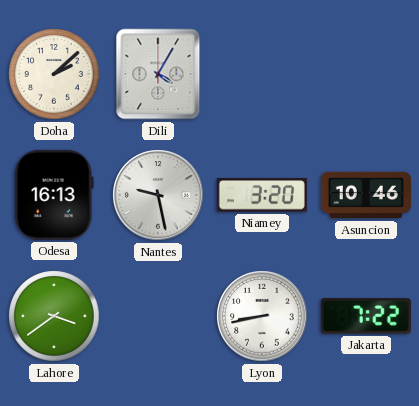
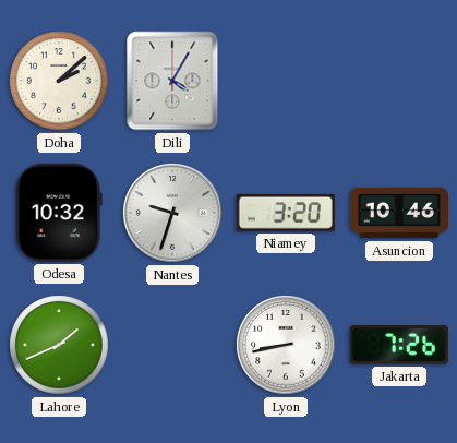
Odesa: 16:13 -> 10:32 (59, 213)
Nantes: 9:28 -> 9:33 (172, 213)
Lahore: 3:39 -> 1:41 (59, 345)
Jakarta: 7:22 -> 7:26 (399, 345)
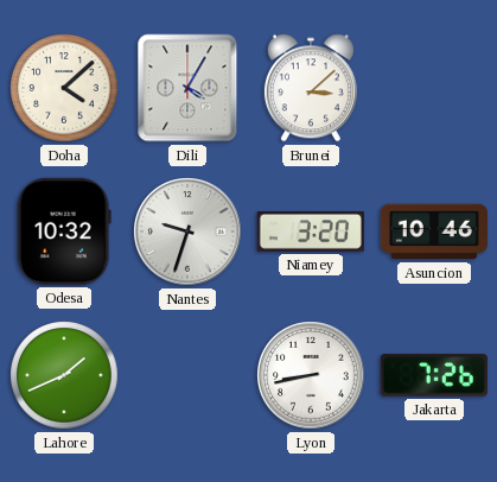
Doha: 2:08 -> 4:08 (64, 88)
Brunei: none -> 3:08 (311, 88)
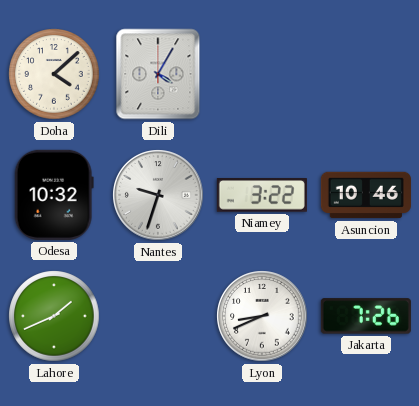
Brunei: 3:08 -> none (311, 88)
Niamey: 3:20 -> 3:22 (262, 195)
Lyon: 8:43 -> 8:41 (262, 316)
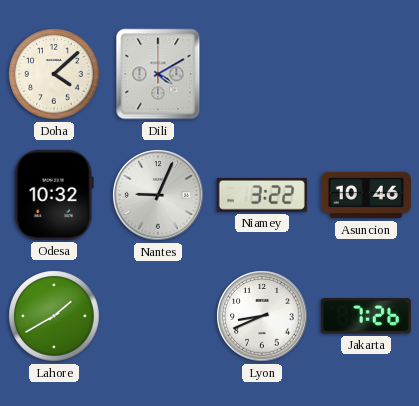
Dili: 4:05 -> 4:10 (158, 74)
Nantes: 9:33 -> 9:04 (158, 195)
Lahore: 1:41 -> 1:40 (54, 316)
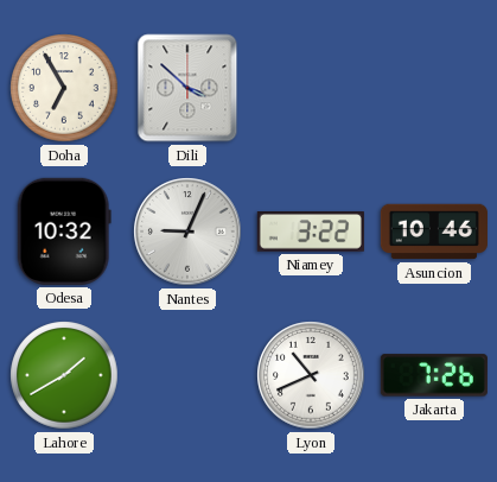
Doha: 4:08 -> 6:55 (64, 88)
Dili: 4:10 -> 3:52 (187, 88)
Lyon: 8:41 -> 10:41 (311, 375)
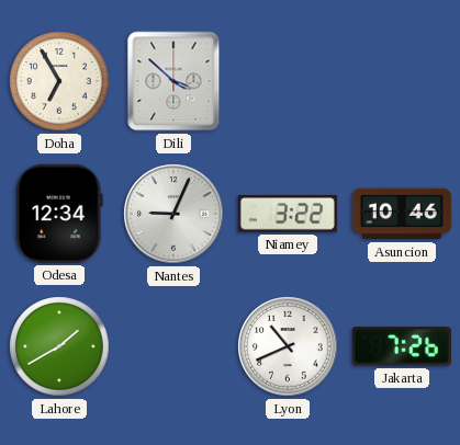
Odesa: 10:32 -> 12:34 (59, 214)
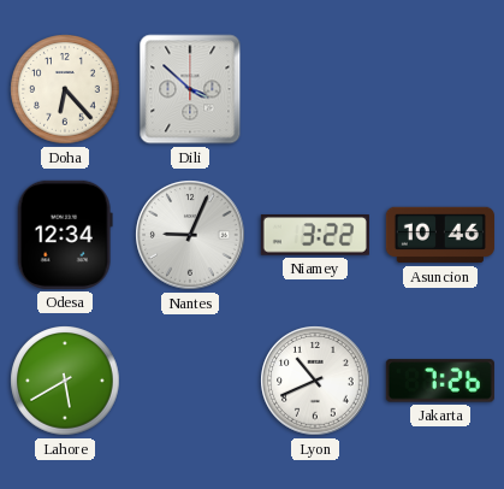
Doha: 6:55 -> 6:23 (65, 89)
Lahore: 1:40 -> 5:40 (65, 381)
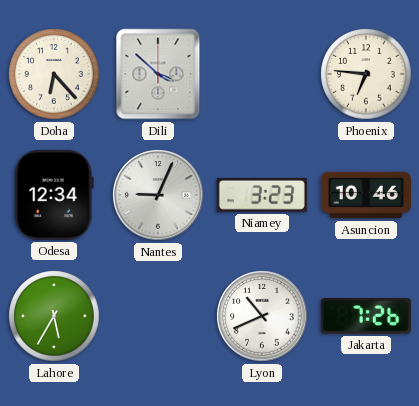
Phoenix: none -> 6:46 (366, 74)
Niamey: 3:22 -> 3:23 (262, 195)
Lahore: 5:40 -> 5:35 (54, 316)
